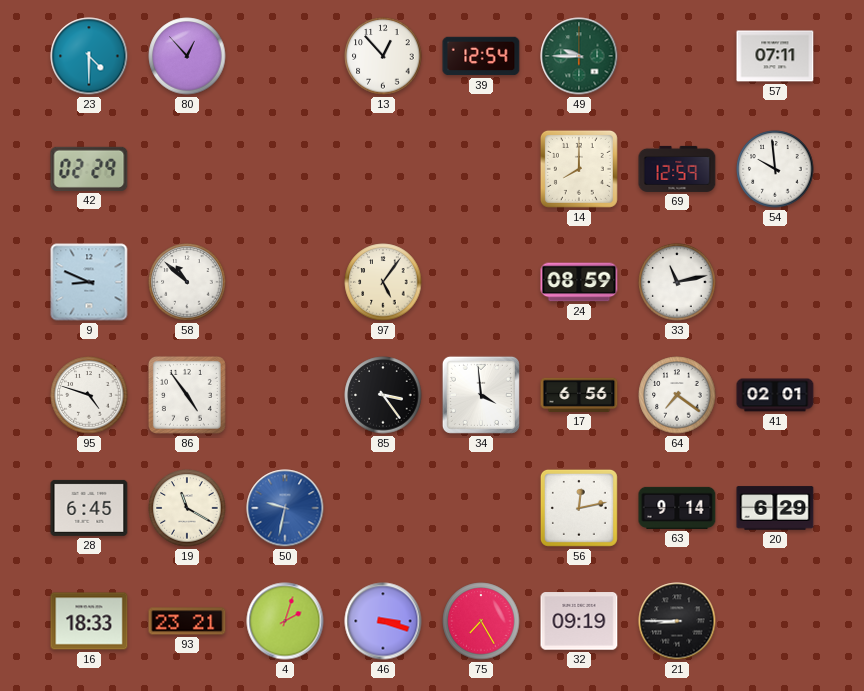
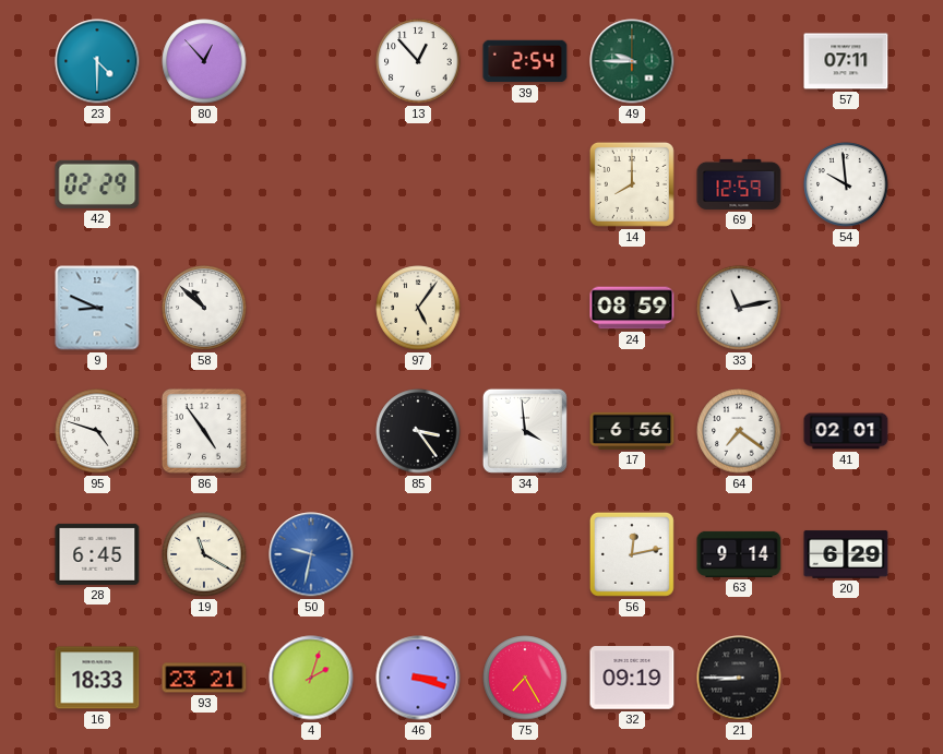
39: 12:54 -> 2:54 (525, 61)
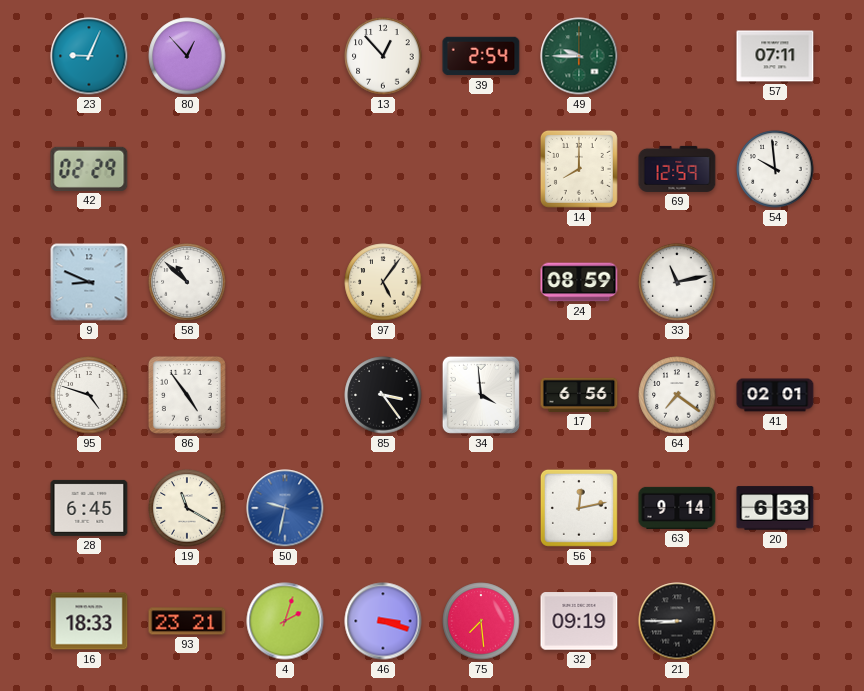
23: 4:30 -> 9:04 (89, 56)
20: 6:29 -> 6:33 (775, 508)
75: 7:25 -> 7:29 (481, 621)
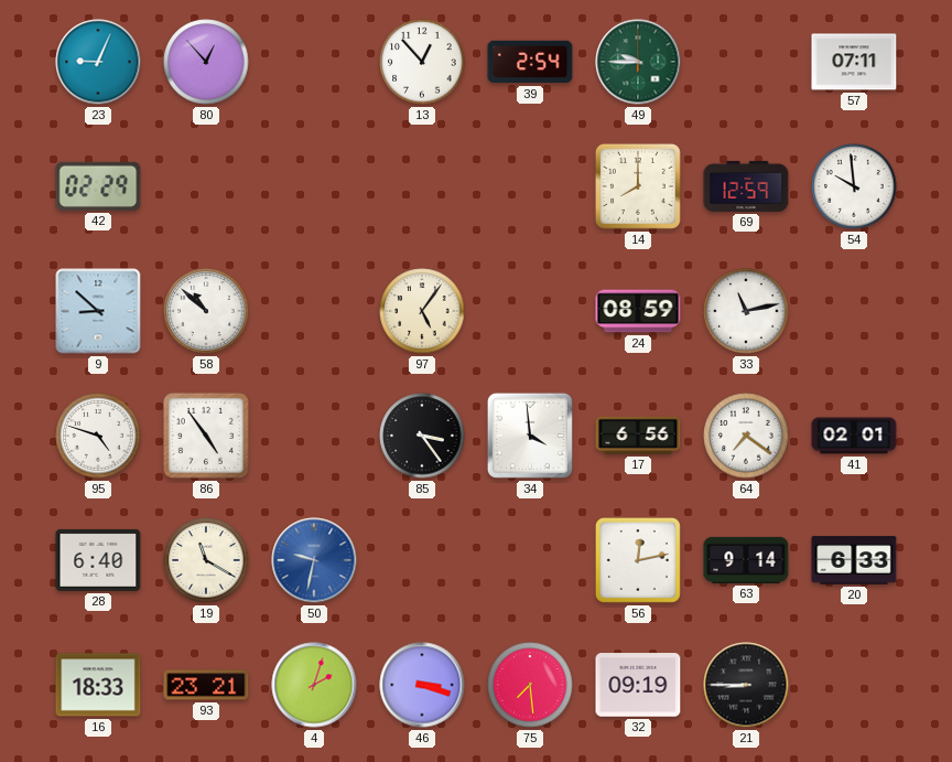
9: 8:49 -> 8:52 (98, 311)
28: 6:45 -> 6:40 (98, 560)
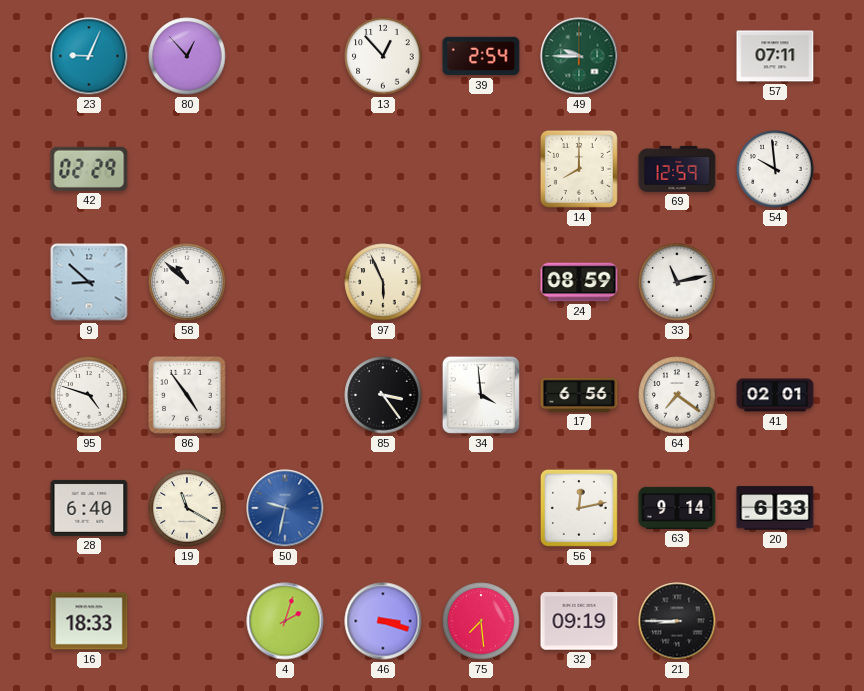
97: 5:06 -> 5:56 (383, 282)
93: 23:21 -> none (206, 685)
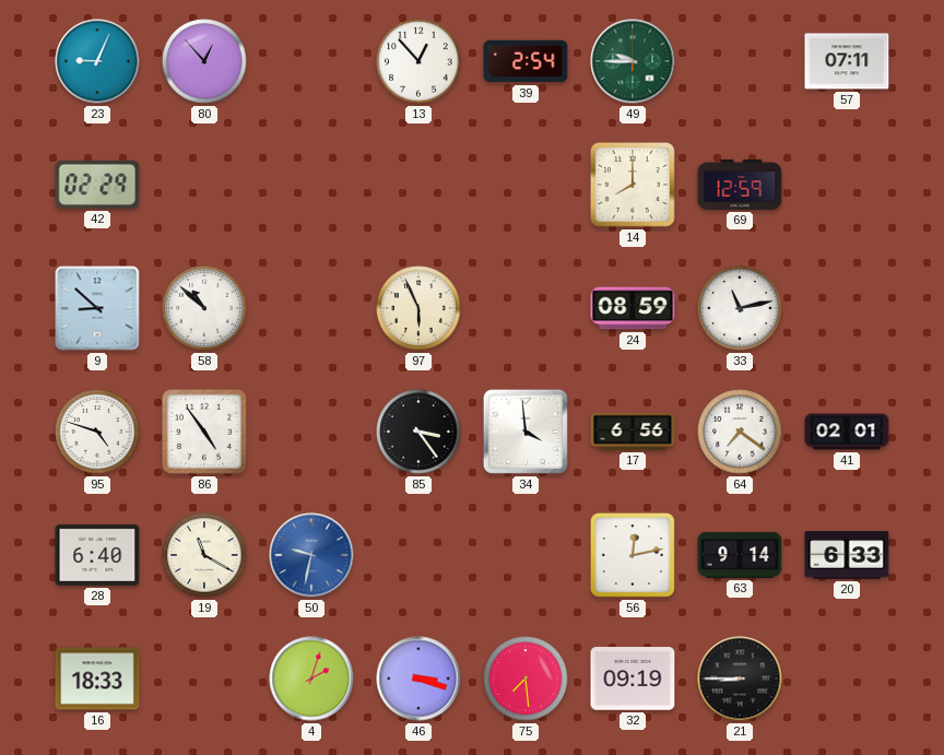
54: 9:59 -> none (775, 169)
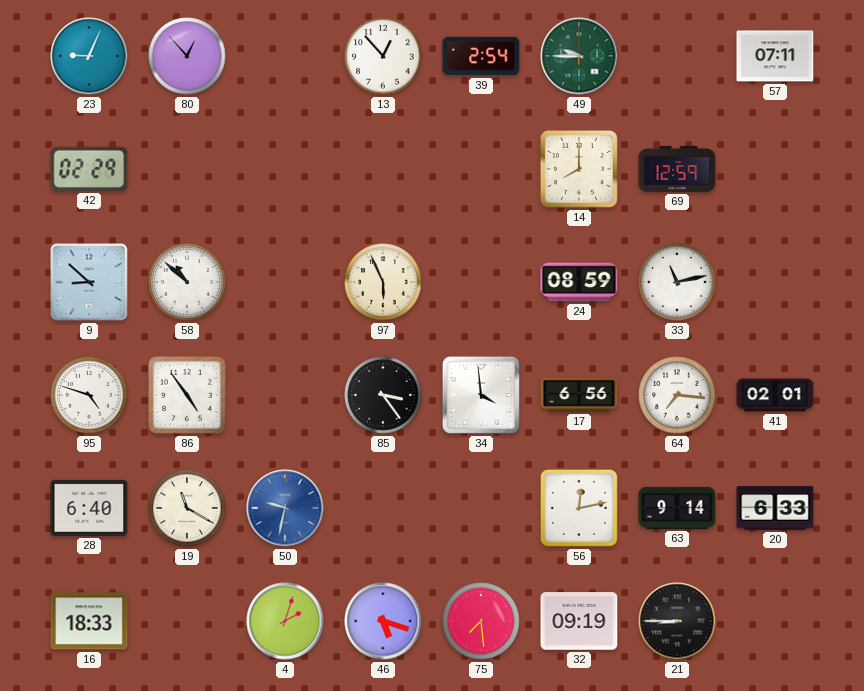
64: 7:21 -> 7:16 (677, 395)
46: 3:18 -> 5:18 (383, 621)
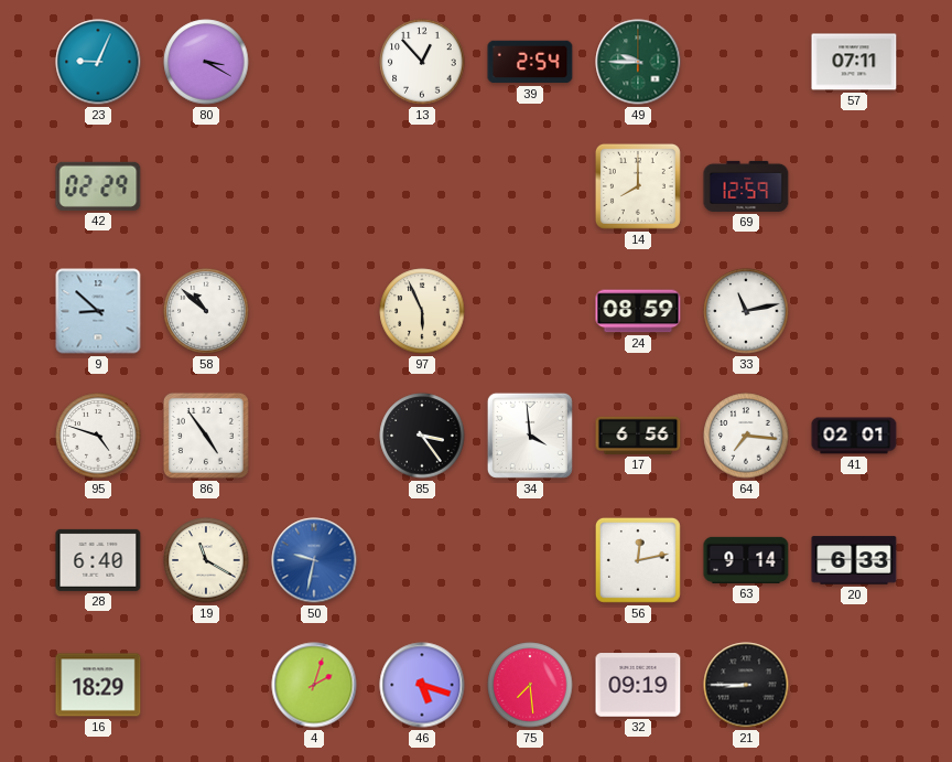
80: 12:53 -> 3:20 (206, 62)
16: 18:33 -> 18:29 (98, 685)
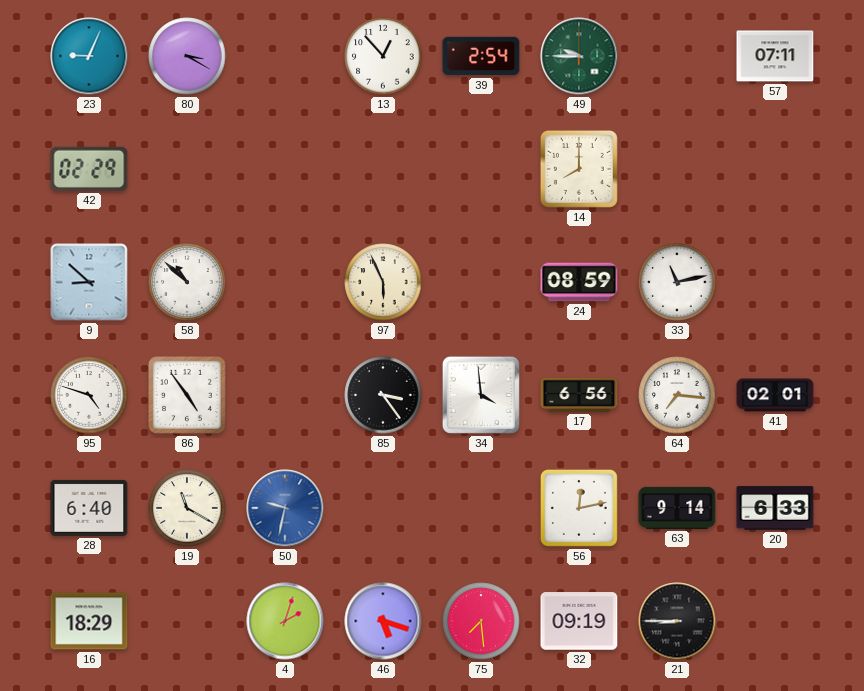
69: 12:59 -> none (746, 186)
